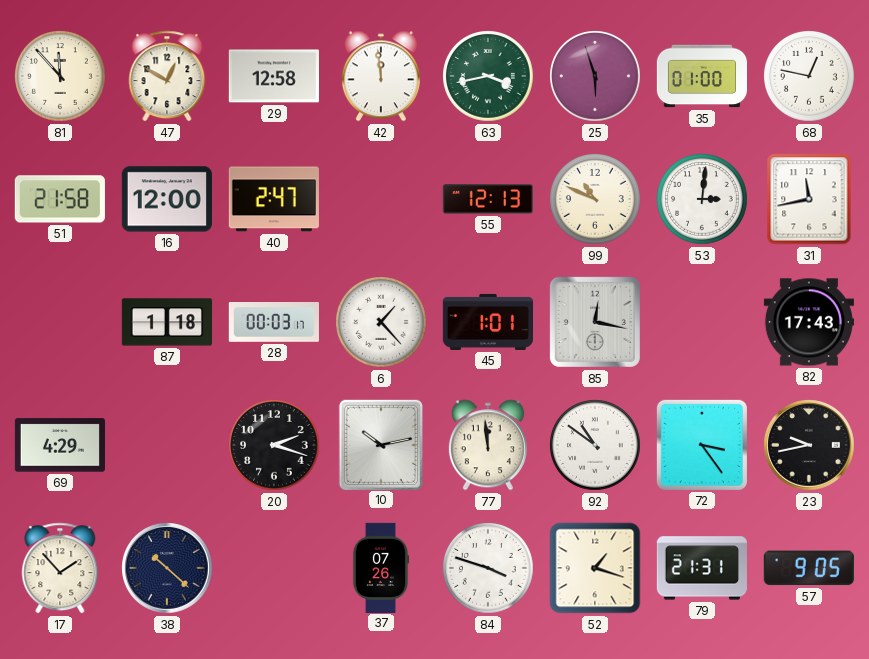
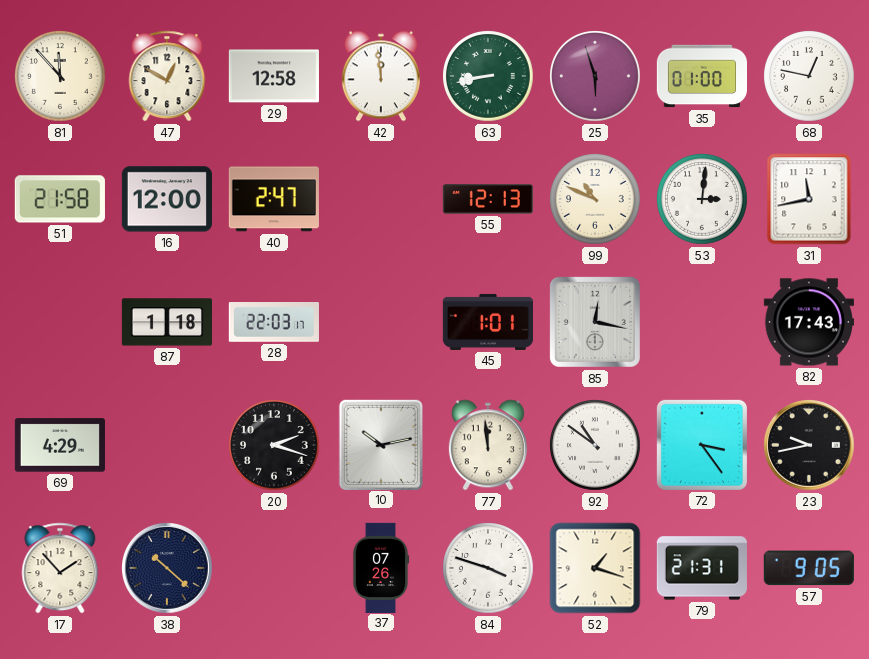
63: 3:43 -> 8:43 (488, 76)
28: 00:03 -> 22:03 (274, 322)
6: 1:23 -> none (381, 322)
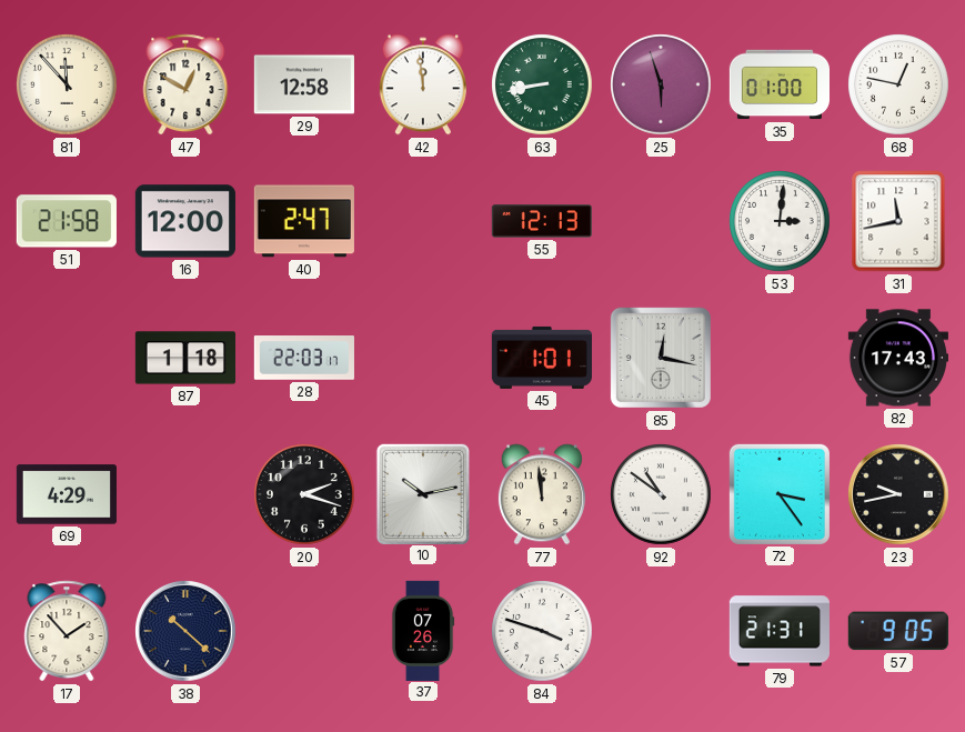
99: 10:49 -> none (595, 199)
52: 1:18 -> none (595, 568)
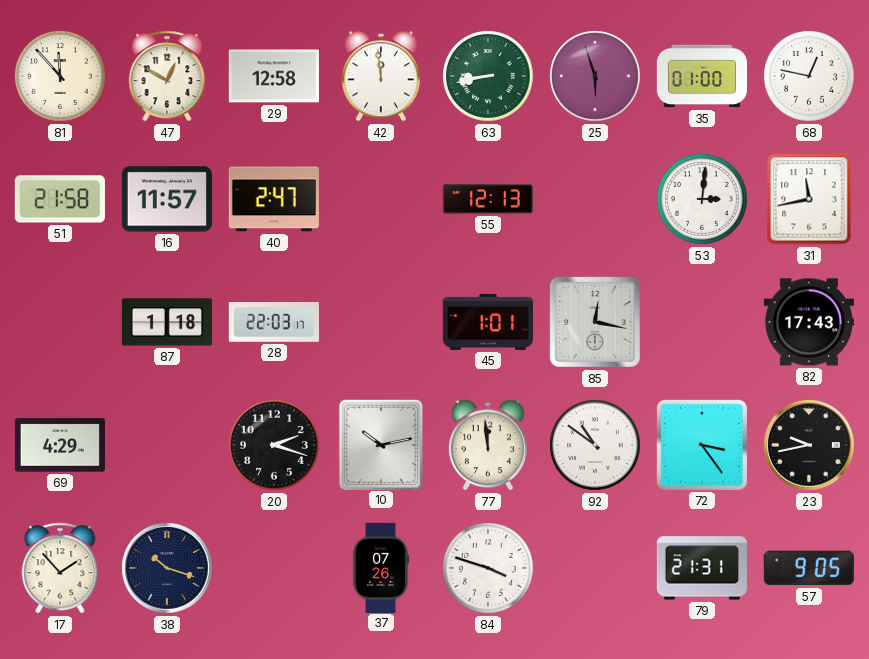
16: 12:00 -> 11:57 (167, 199)
38: 10:22 -> 10:18 (168, 569)
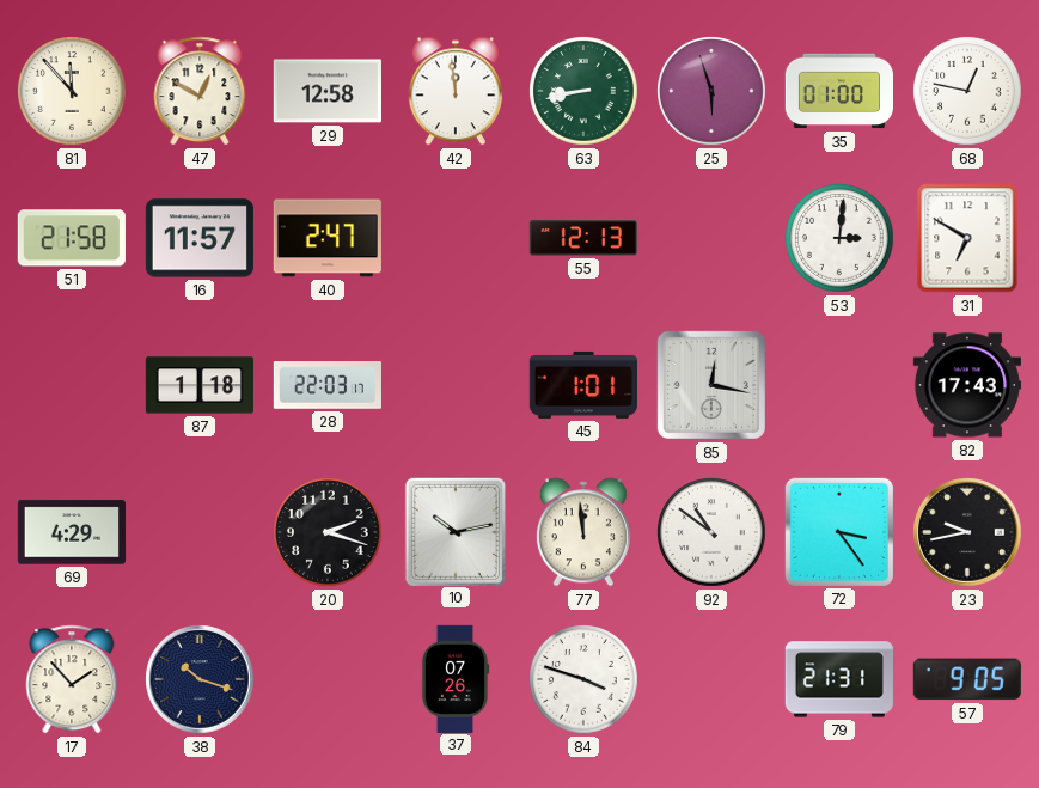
31: 11:43 -> 6:50 (967, 238)
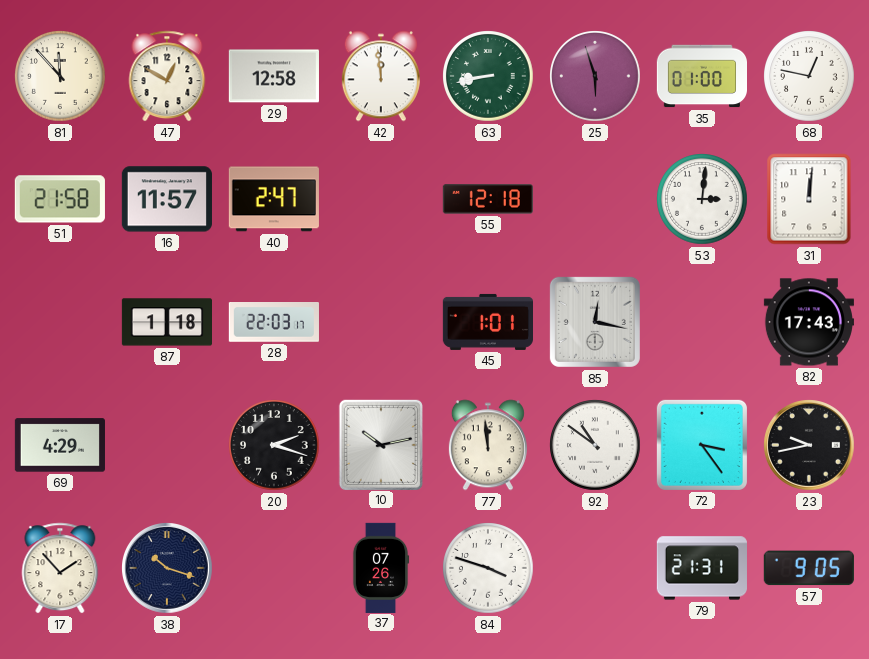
55: 12:13 -> 12:18 (488, 199)
31: 6:50 -> 12:01 (809, 199)
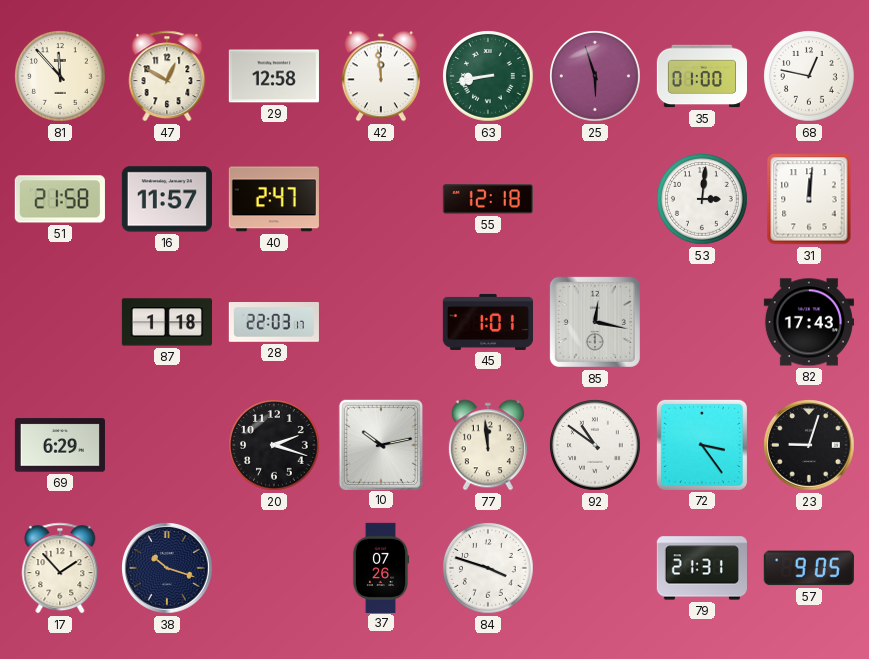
69: 4:29 -> 6:29 (60, 445)
23: 9:43 -> 9:03 (810, 446)
